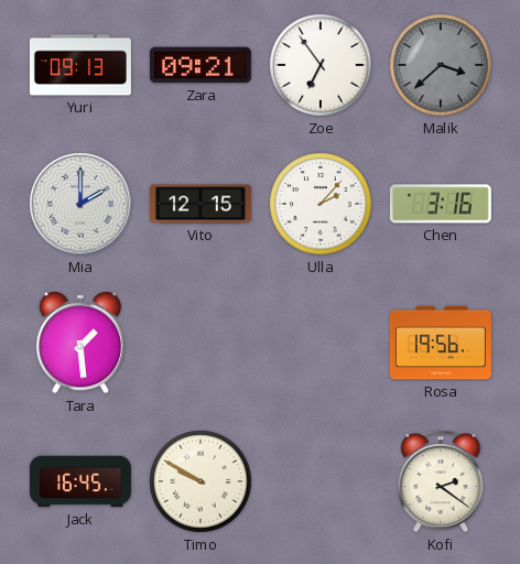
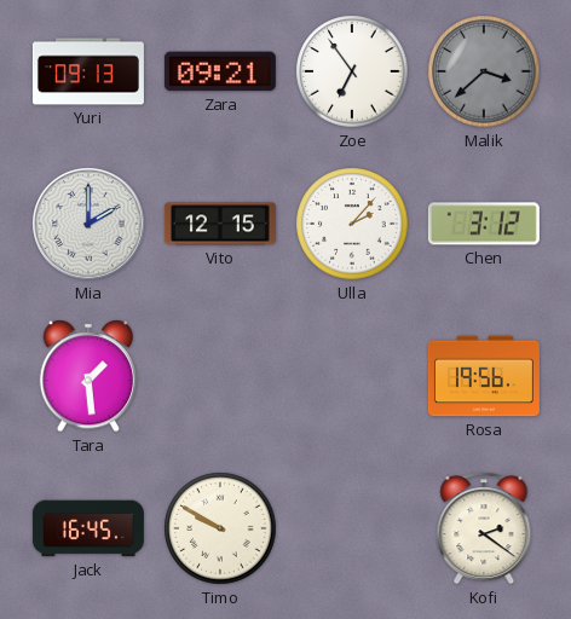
Chen: 3:16 -> 3:12 (484, 224)
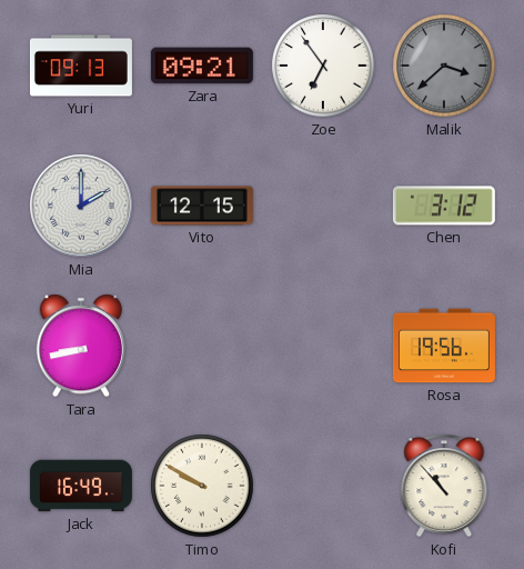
Ulla: 2:07 -> none (352, 224)
Tara: 1:29 -> 8:43 (81, 346)
Jack: 16:45 -> 16:49 (81, 486)
Kofi: 2:21 -> 10:53 (444, 486)
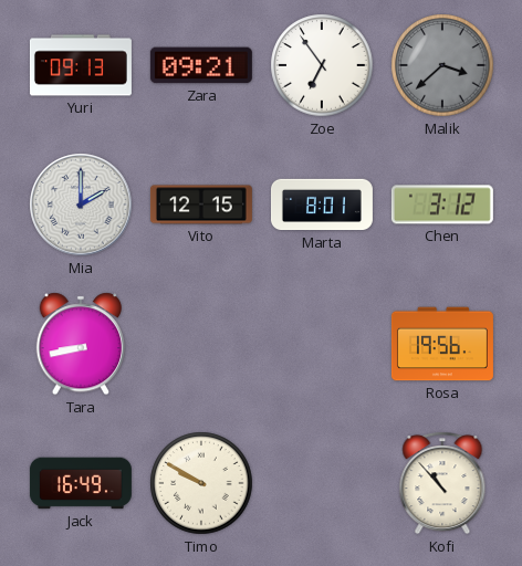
Marta: none -> 8:01 (322, 205)
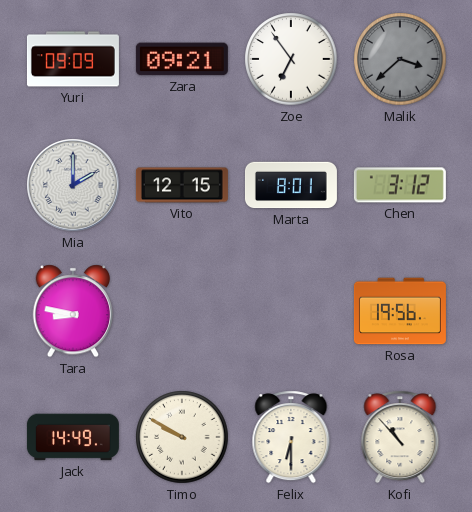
Yuri: 09:13 -> 09:09 (73, 59)
Tara: 8:43 -> 8:47 (73, 311)
Jack: 16:49 -> 14:49 (73, 437)
Felix: none -> 6:30 (291, 437)
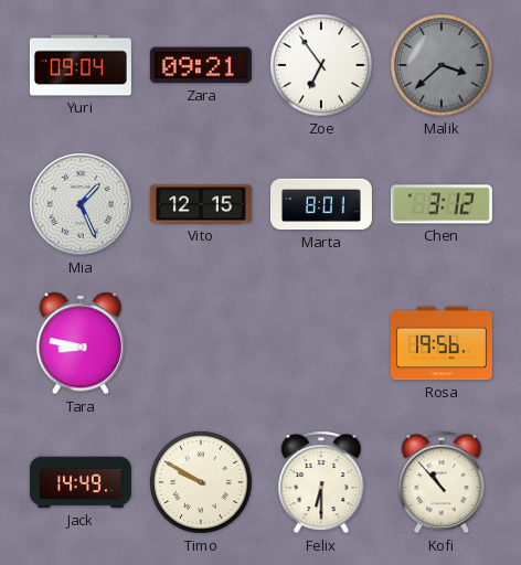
Yuri: 09:09 -> 09:04 (81, 65)
Mia: 2:00 -> 1:26 (81, 204)
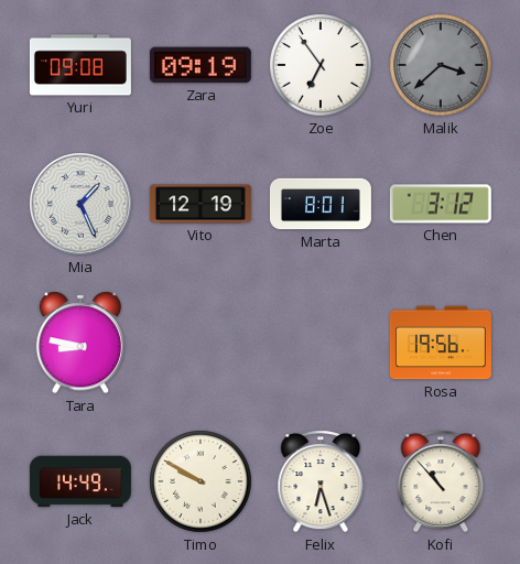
Yuri: 09:04 -> 09:08 (80, 65)
Zara: 09:21 -> 09:19 (201, 65)
Vito: 12:15 -> 12:19 (201, 204)
Felix: 6:30 -> 6:27 (321, 481)
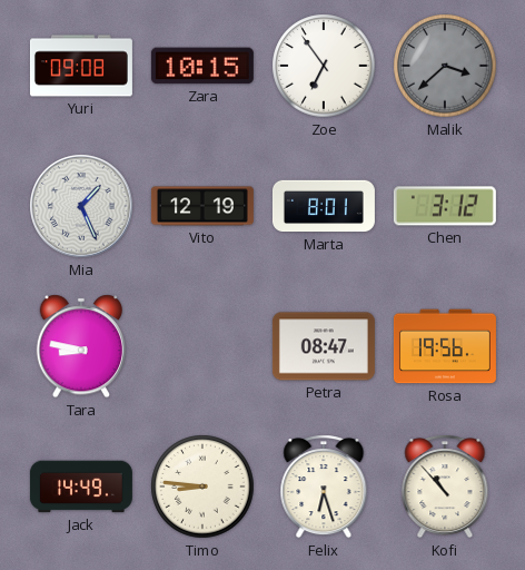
Zara: 09:19 -> 10:15 (202, 66)
Petra: none -> 08:47 (324, 346)
Timo: 9:50 -> 8:46 (202, 487)
